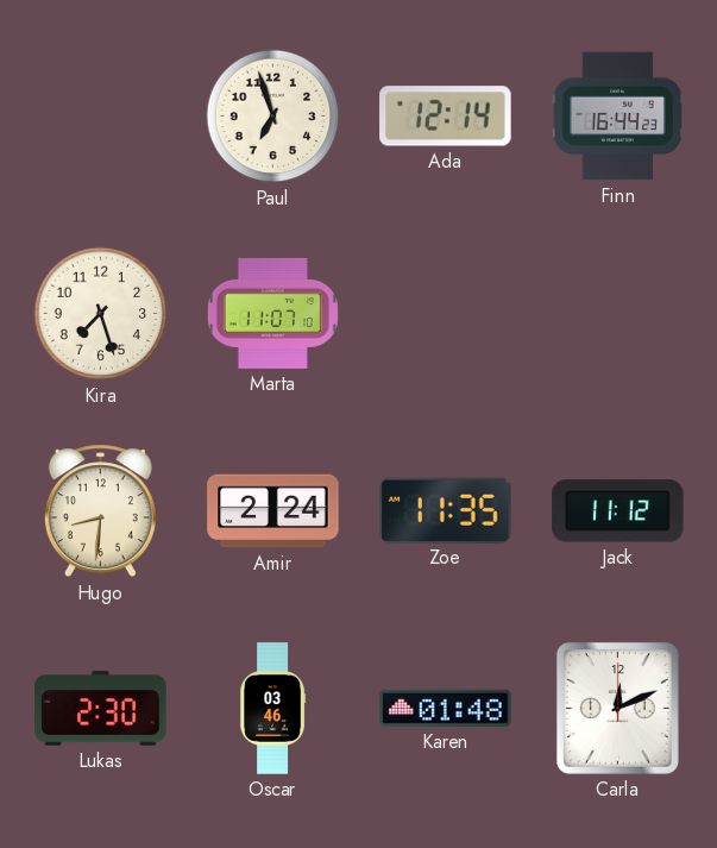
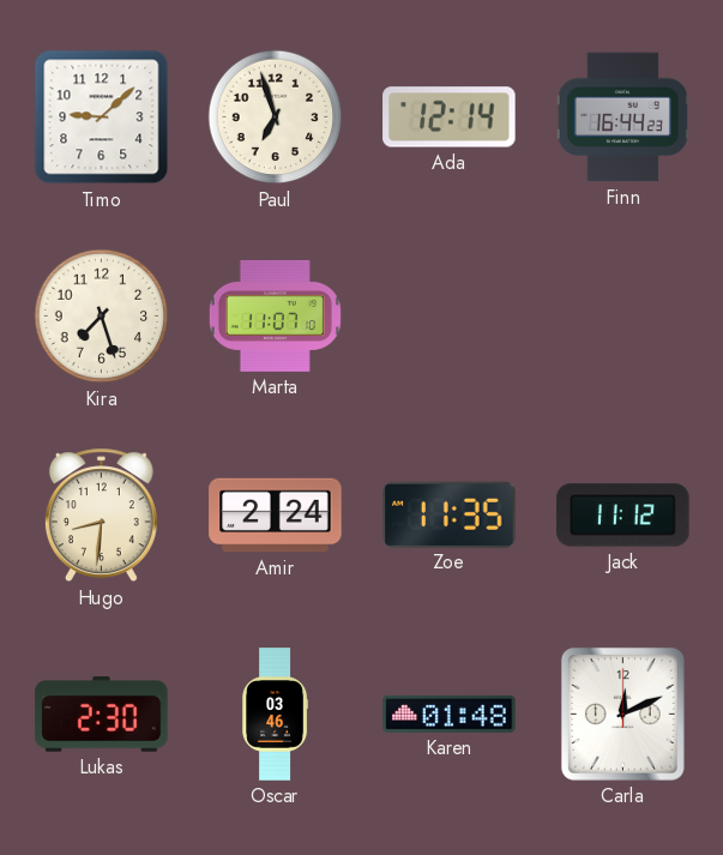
Timo: none -> 9:08 (102, 118)
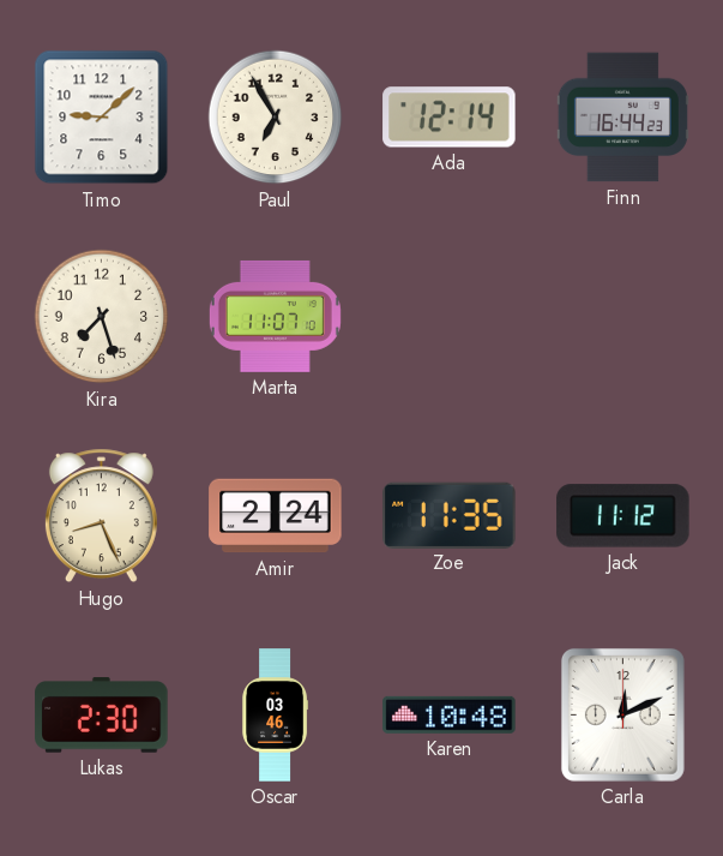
Paul: 6:57 -> 6:55 (276, 118)
Hugo: 8:31 -> 8:26 (101, 516)
Karen: 01:48 -> 10:48 (450, 714)
